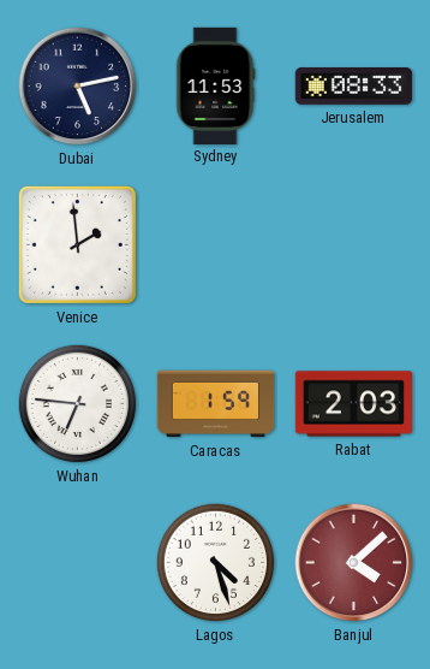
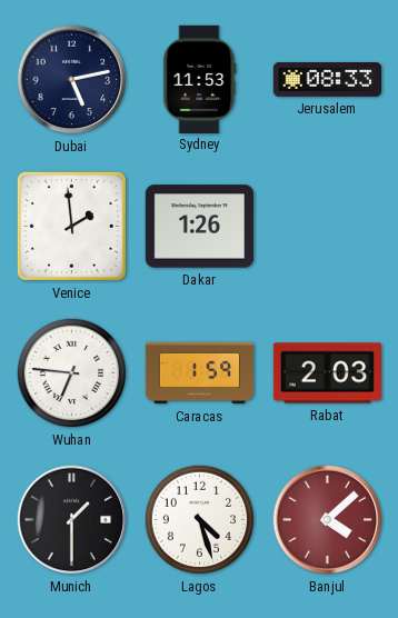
Dakar: none -> 1:26 (199, 227)
Munich: none -> 1:30 (72, 520)
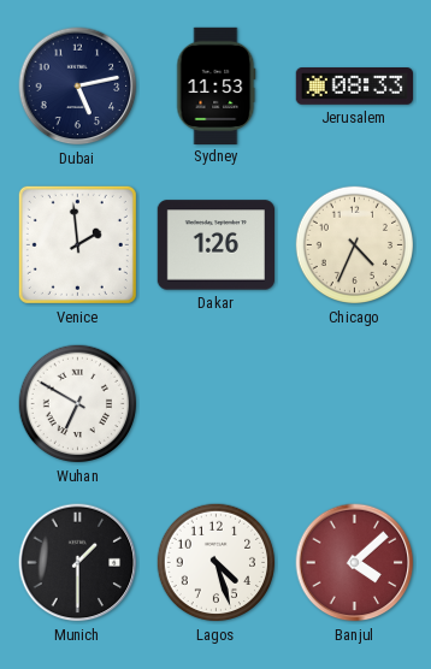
Chicago: none -> 4:34 (355, 245)
Wuhan: 6:46 -> 6:50 (78, 404)
Caracas: 1:59 -> none (200, 373)
Rabat: 2:03 -> none (327, 373)
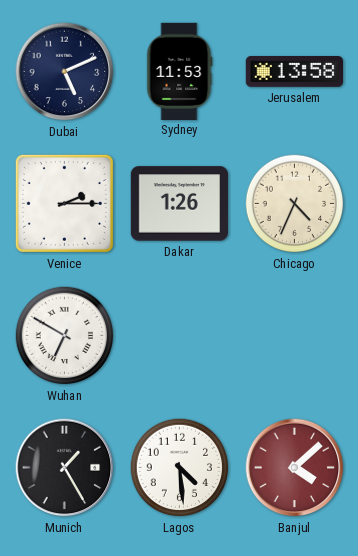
Dubai: 5:13 -> 5:11 (65, 72)
Jerusalem: 08:33 -> 13:58 (294, 72)
Venice: 1:59 -> 2:15 (64, 203)
Munich: 1:30 -> 1:25 (65, 468)
Lagos: 4:27 -> 4:29 (180, 468)
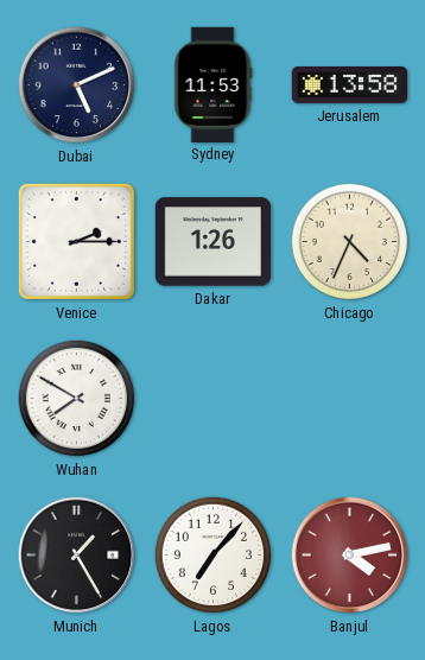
Wuhan: 6:50 -> 7:50 (77, 399)
Lagos: 4:29 -> 7:07 (214, 556)
Banjul: 4:08 -> 4:13 (350, 556)
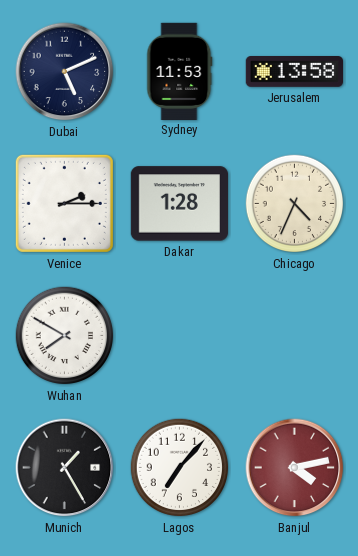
Dakar: 1:26 -> 1:28 (179, 204)
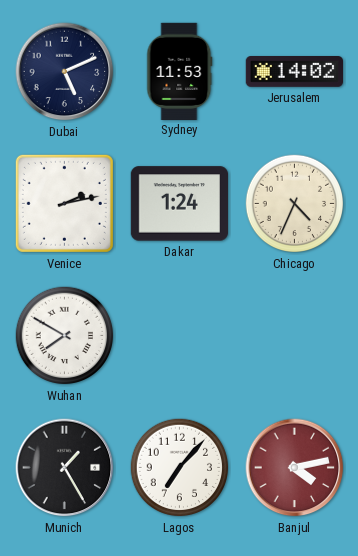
Jerusalem: 13:58 -> 14:02 (294, 72)
Venice: 2:15 -> 2:13 (64, 203)
Dakar: 1:28 -> 1:24 (179, 204)
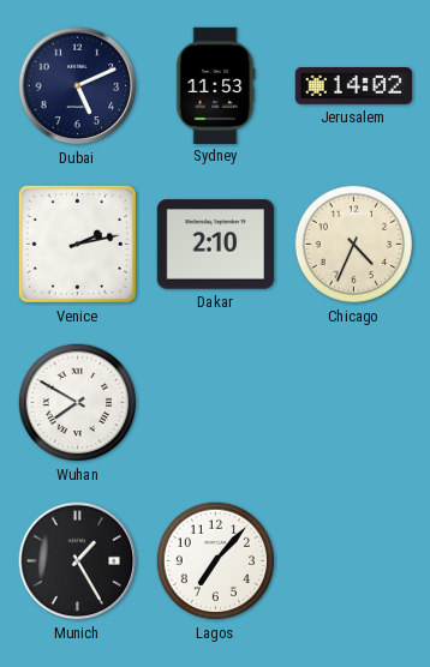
Dakar: 1:24 -> 2:10 (215, 245)
Banjul: 4:13 -> none (295, 468)
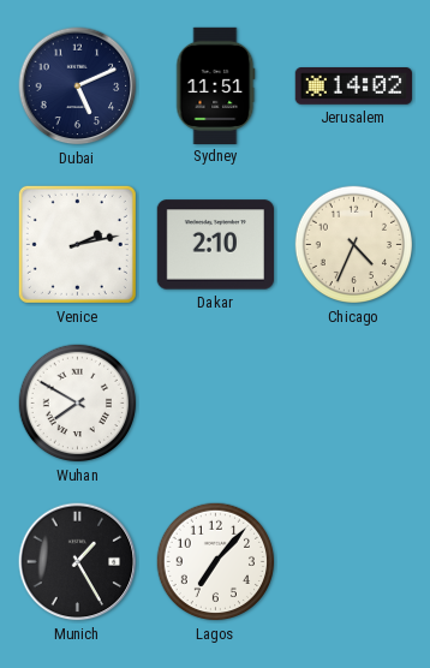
Sydney: 11:53 -> 11:51 (216, 85)
